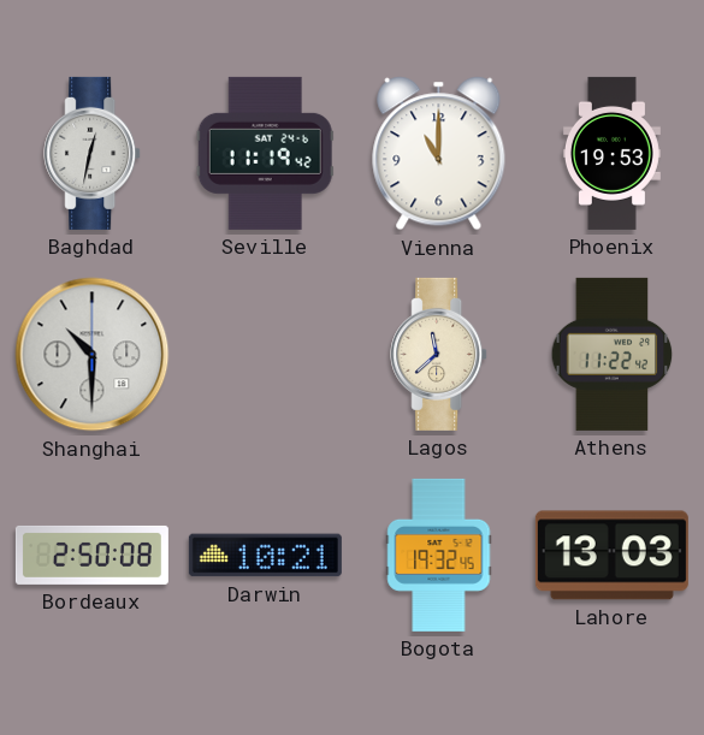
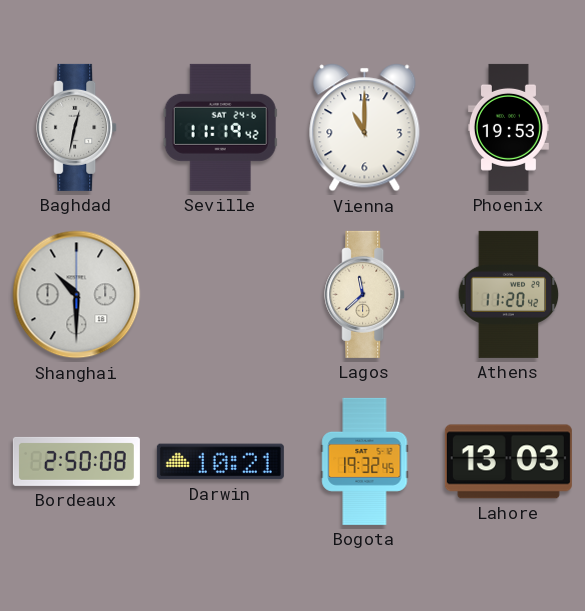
Athens: 11:22 -> 11:20 (509, 294)
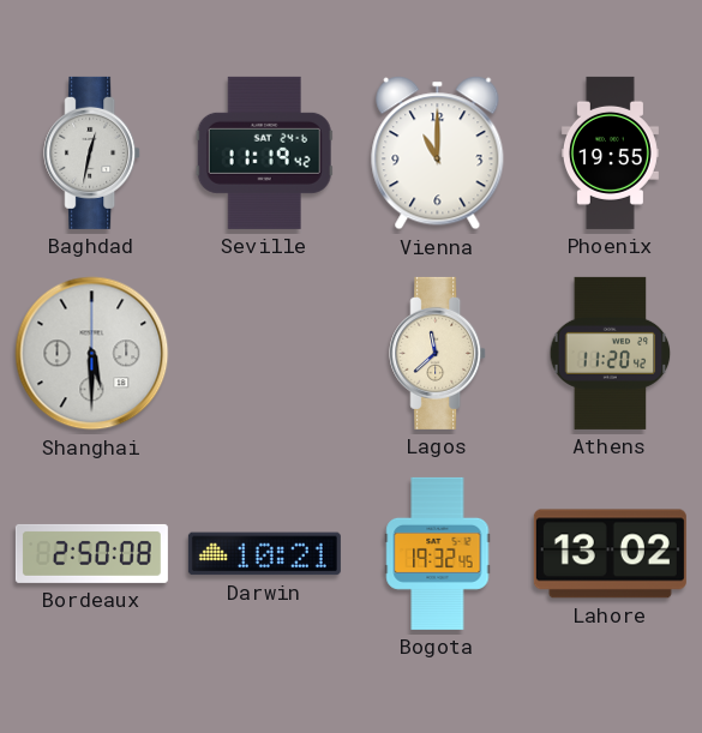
Phoenix: 19:53 -> 19:55 (610, 152)
Shanghai: 10:30 -> 5:30 (92, 354)
Lahore: 13:03 -> 13:02 (610, 554)
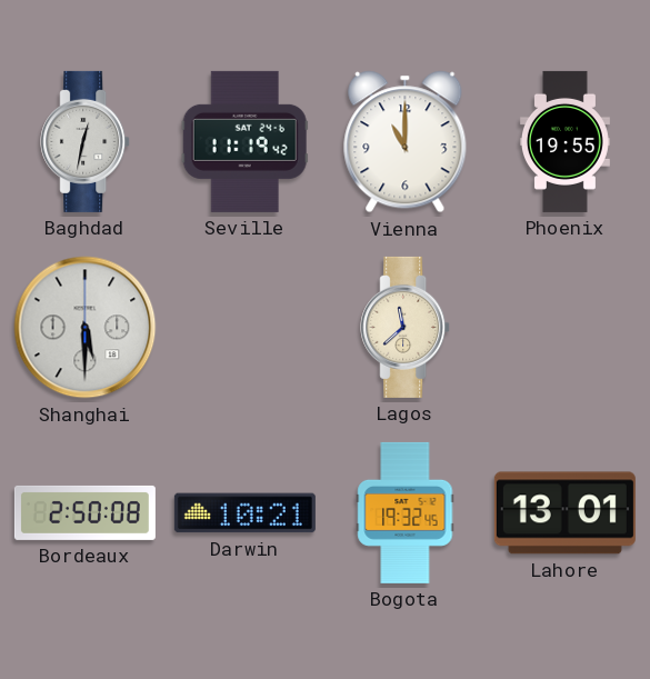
Athens: 11:20 -> none (611, 353)
Lahore: 13:02 -> 13:01 (564, 513)
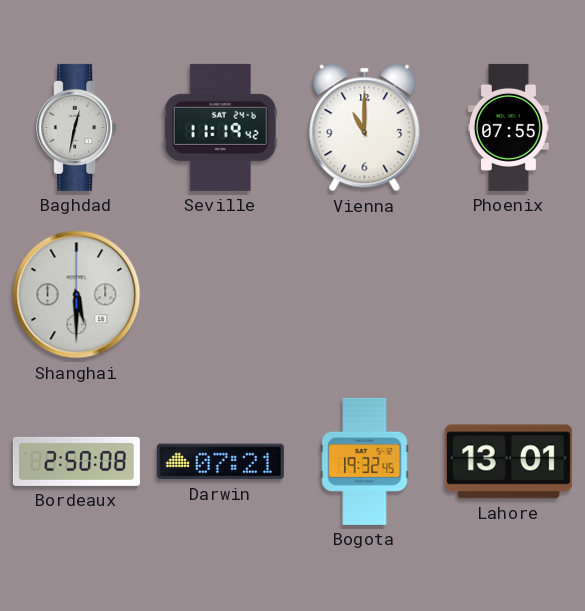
Phoenix: 19:55 -> 07:55 (508, 127)
Lagos: 11:38 -> none (406, 327)
Darwin: 10:21 -> 07:21 (220, 462)
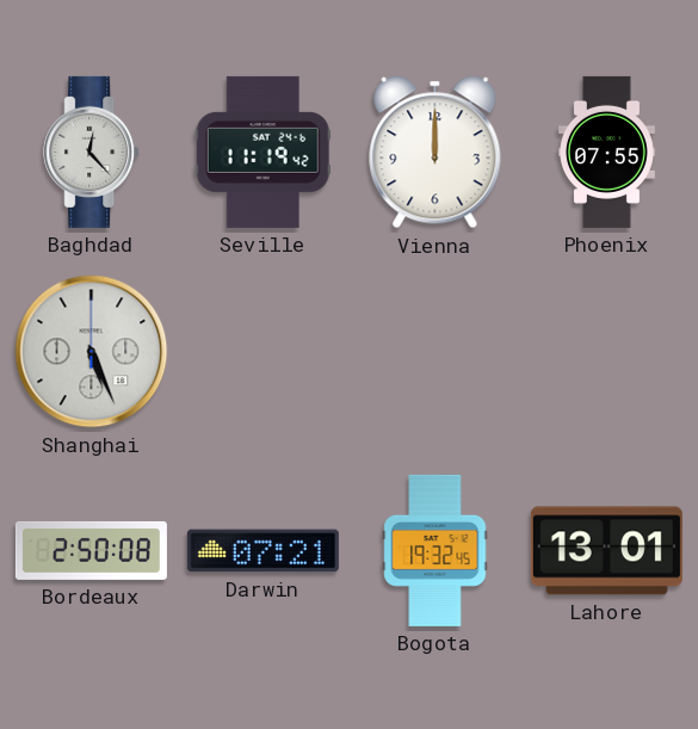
Baghdad: 12:32 -> 12:23 (92, 152)
Vienna: 11:00 -> 12:00 (436, 153)
Shanghai: 5:30 -> 5:26 (92, 352)
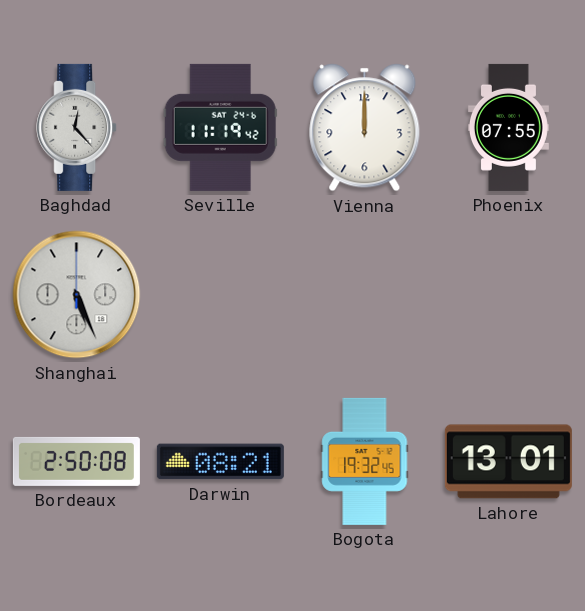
Darwin: 07:21 -> 08:21 (220, 462)
